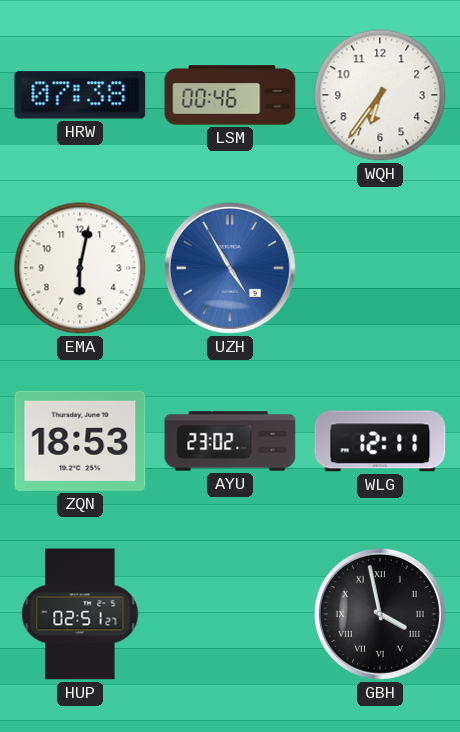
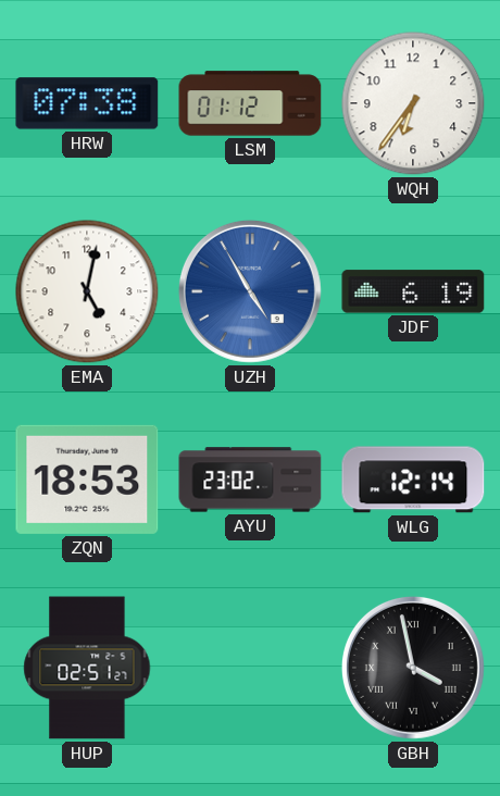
LSM: 00:46 -> 01:12 (250, 103)
EMA: 6:02 -> 5:02 (87, 291)
JDF: none -> 6:19 (413, 291)
WLG: 12:11 -> 12:14 (413, 480)
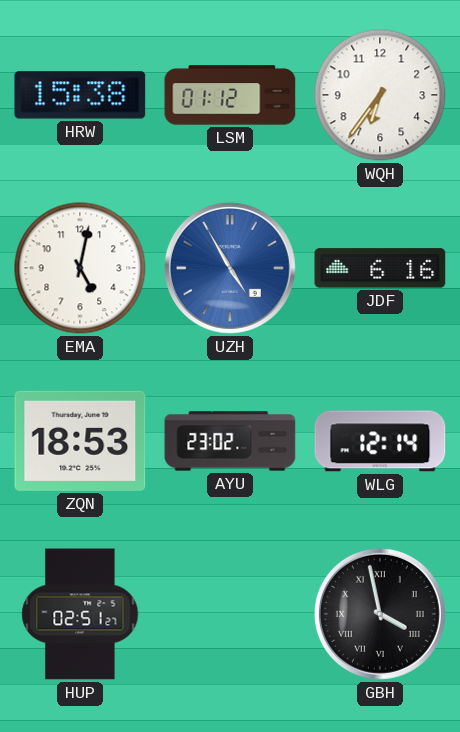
HRW: 07:38 -> 15:38 (80, 95)
JDF: 6:19 -> 6:16 (380, 268)
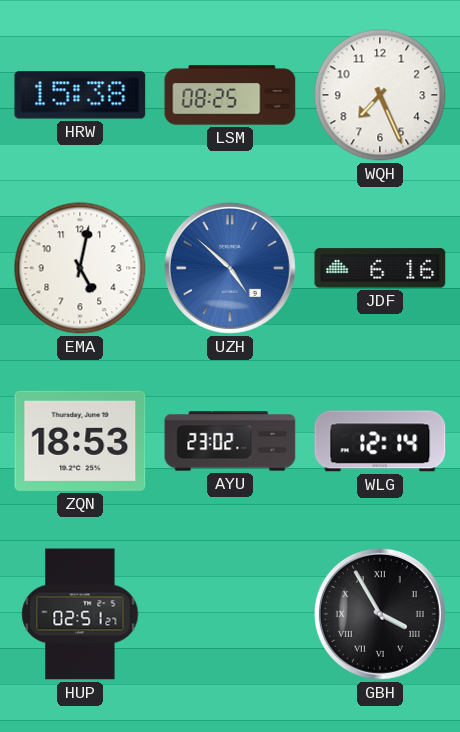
LSM: 01:12 -> 08:25 (230, 95)
WQH: 6:36 -> 7:26 (380, 95)
UZH: 4:55 -> 4:52 (230, 268)
GBH: 3:58 -> 3:55 (380, 614)
